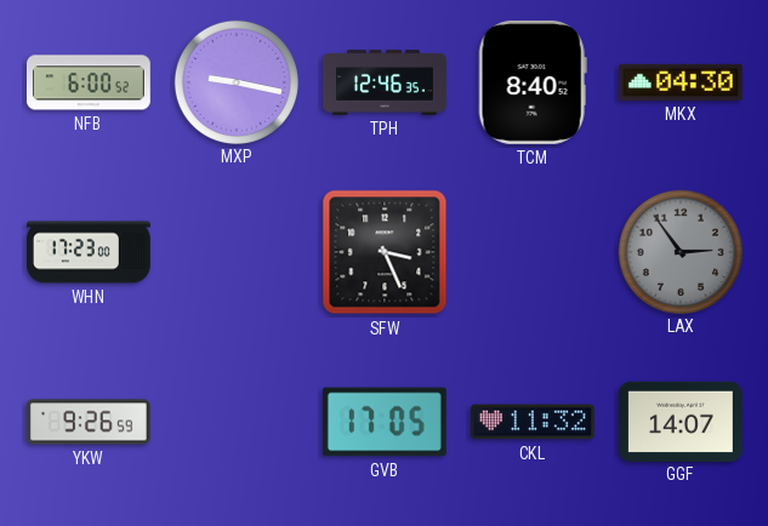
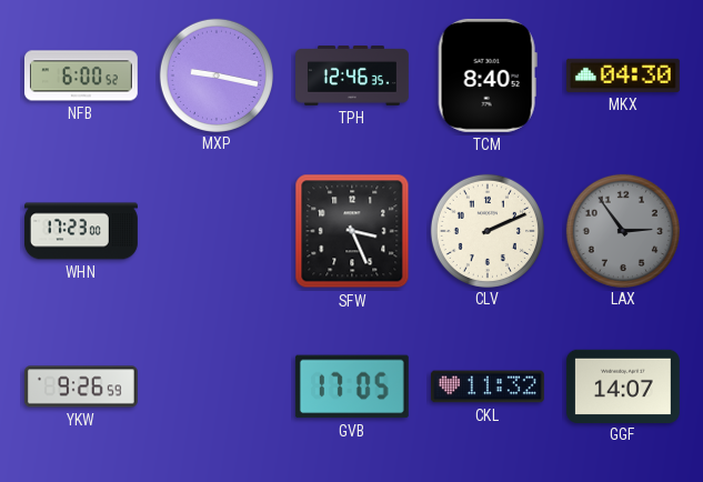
CLV: none -> 2:11 (486, 230)
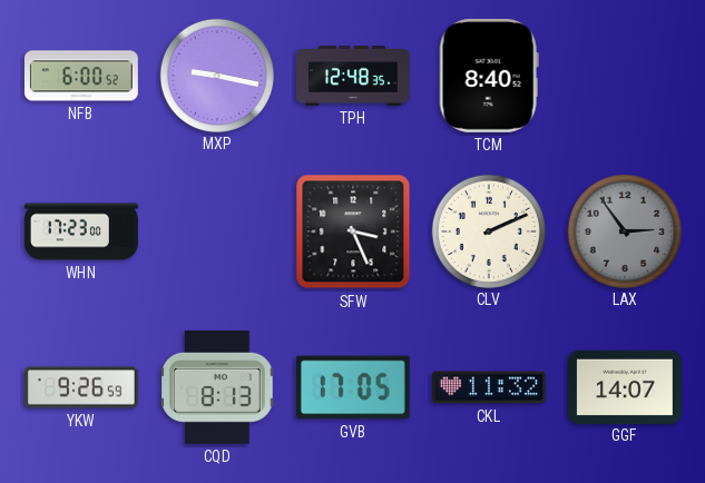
TPH: 12:46 -> 12:48 (354, 76)
MKX: 04:30 -> none (623, 76)
CQD: none -> 8:13 (217, 387)
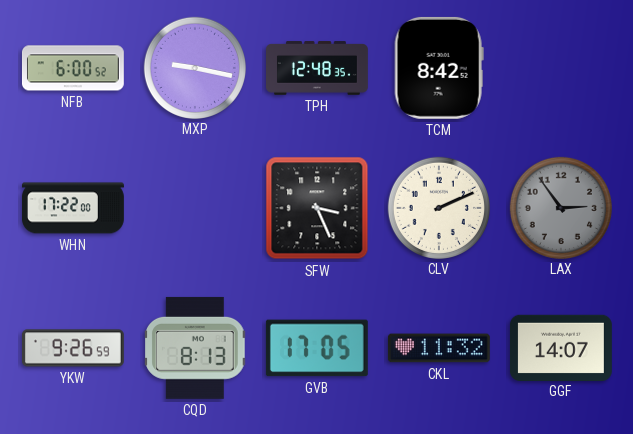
TCM: 8:40 -> 8:42 (439, 68)
WHN: 17:23 -> 17:22 (74, 208)
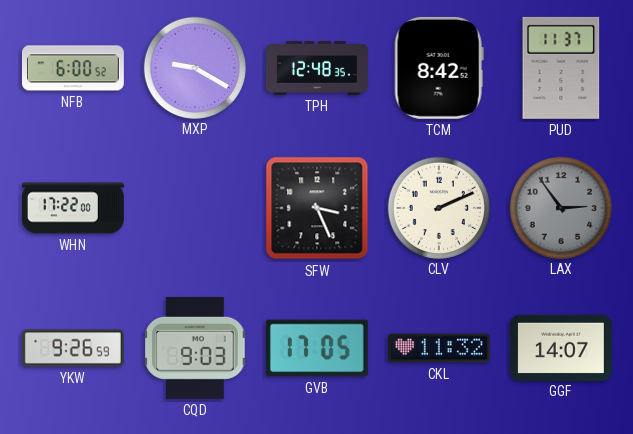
MXP: 9:17 -> 9:20 (194, 67)
PUD: none -> 11:37 (561, 68)
CQD: 8:13 -> 9:03 (195, 348)
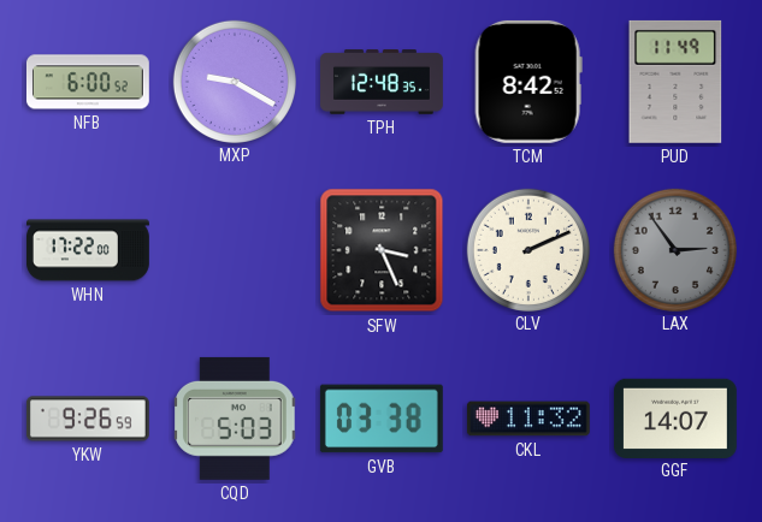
PUD: 11:37 -> 11:49 (675, 82)
CQD: 9:03 -> 5:03 (235, 419)
GVB: 17:05 -> 03:38 (382, 419)
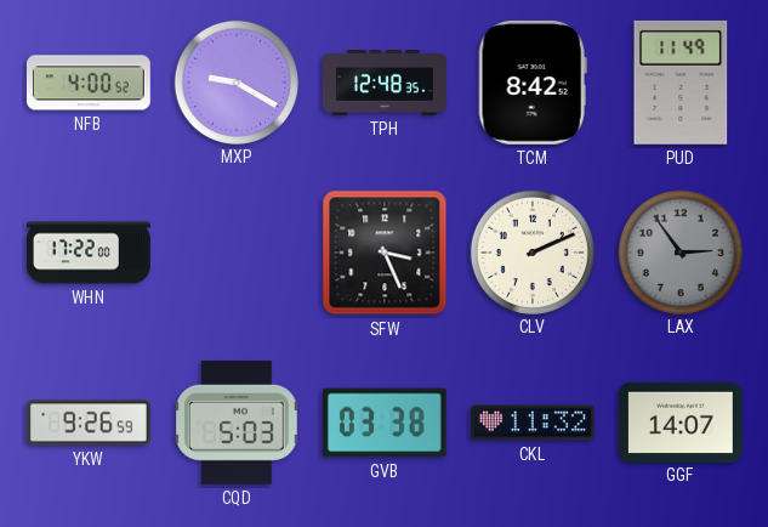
NFB: 6:00 -> 4:00 (89, 83)
